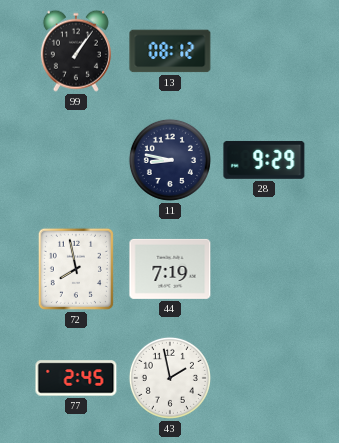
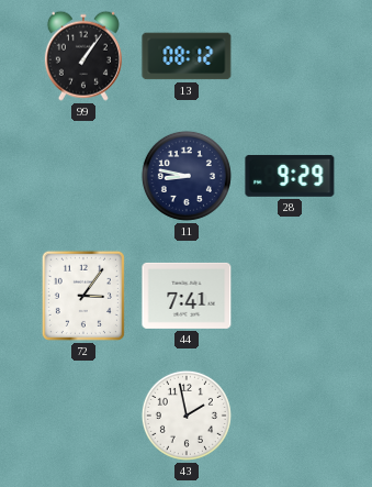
72: 7:58 -> 3:06 (83, 296)
44: 7:19 -> 7:41 (187, 296)
77: 2:45 -> none (76, 378)
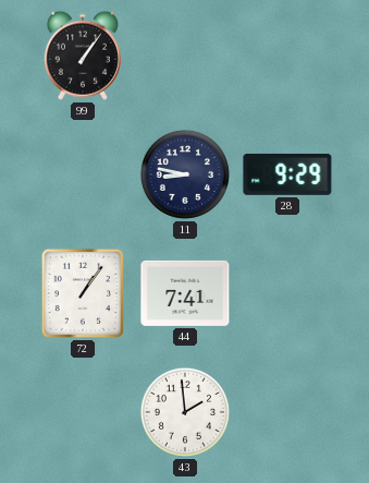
13: 08:12 -> none (187, 56)
72: 3:06 -> 1:06 (83, 293)
43: 1:58 -> 1:59 (185, 412)
